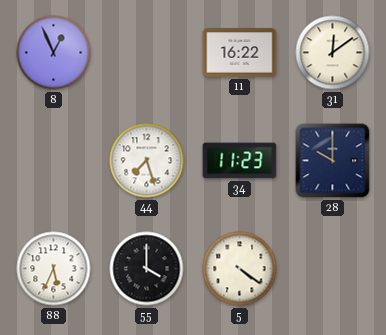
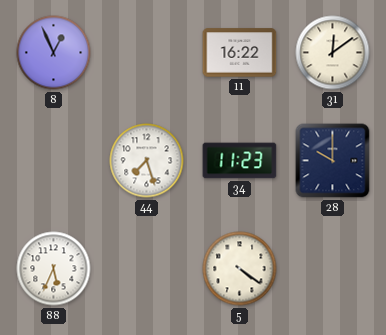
55: 4:00 -> none (147, 269)
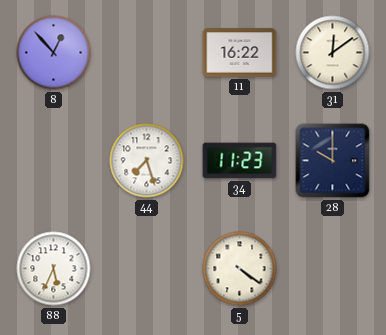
8: 12:56 -> 12:53 (54, 53)
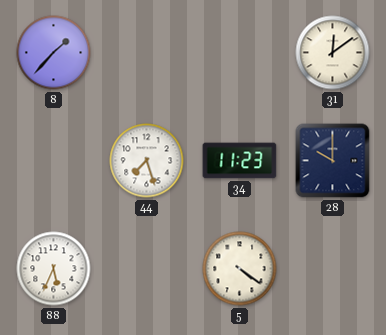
8: 12:53 -> 1:37 (54, 53)
11: 16:22 -> none (240, 53)
